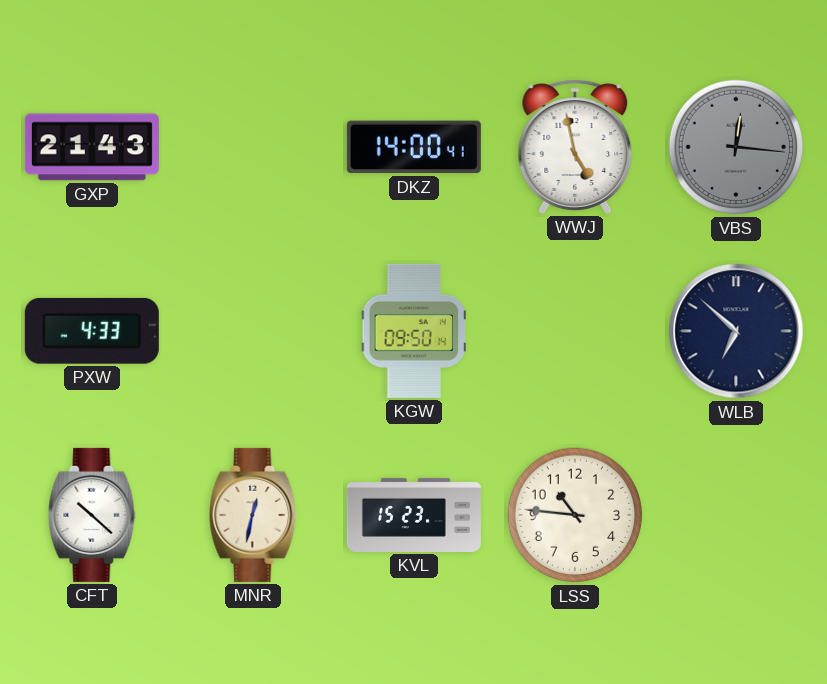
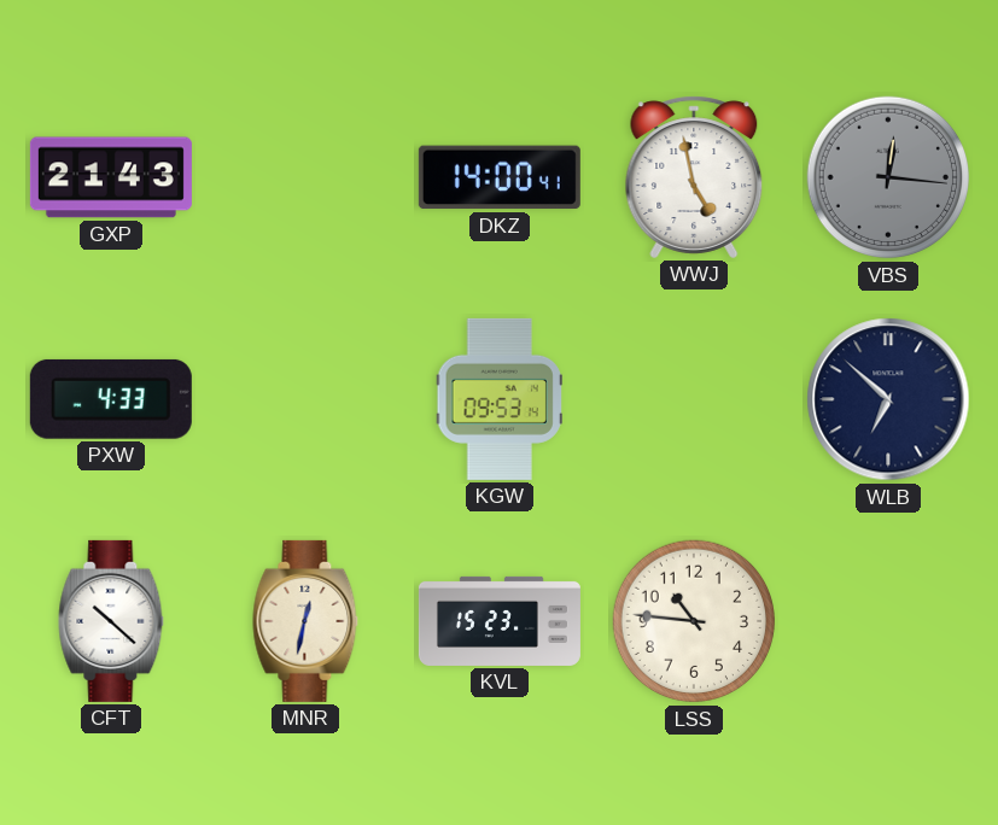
KGW: 09:50 -> 09:53 (500, 399)
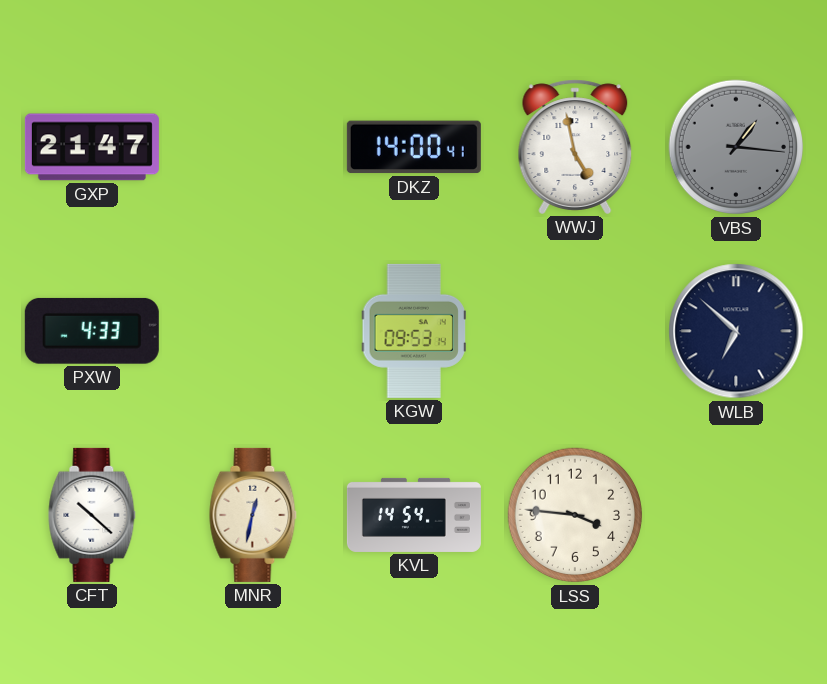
GXP: 21:43 -> 21:47 (92, 147)
VBS: 12:16 -> 1:16 (736, 147)
KVL: 15:23 -> 14:54 (414, 515)
LSS: 10:46 -> 3:46 (575, 515)
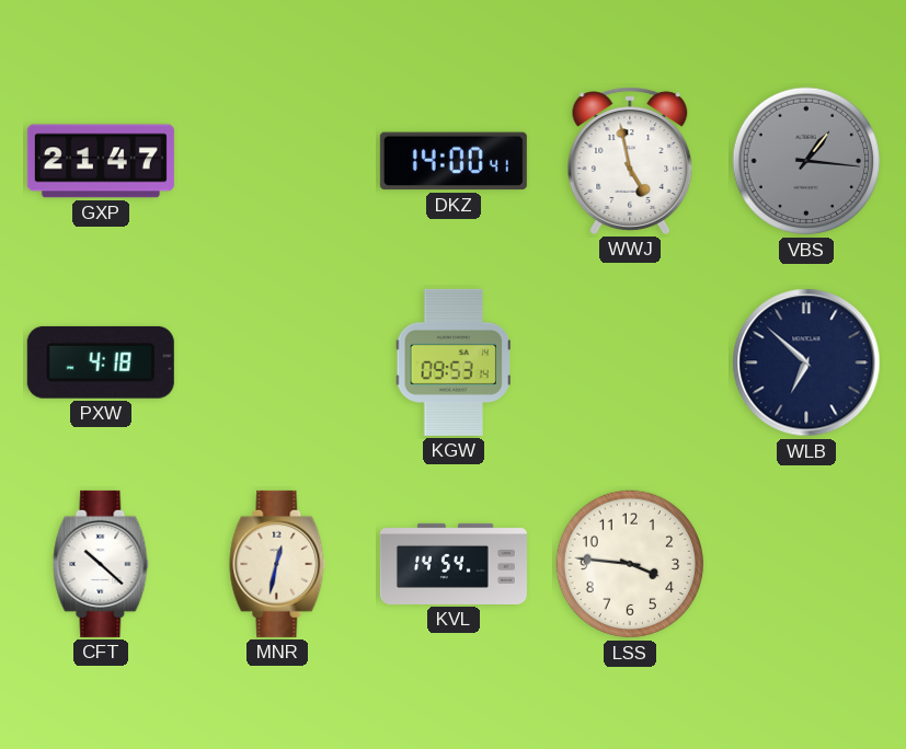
PXW: 4:33 -> 4:18 (101, 362)
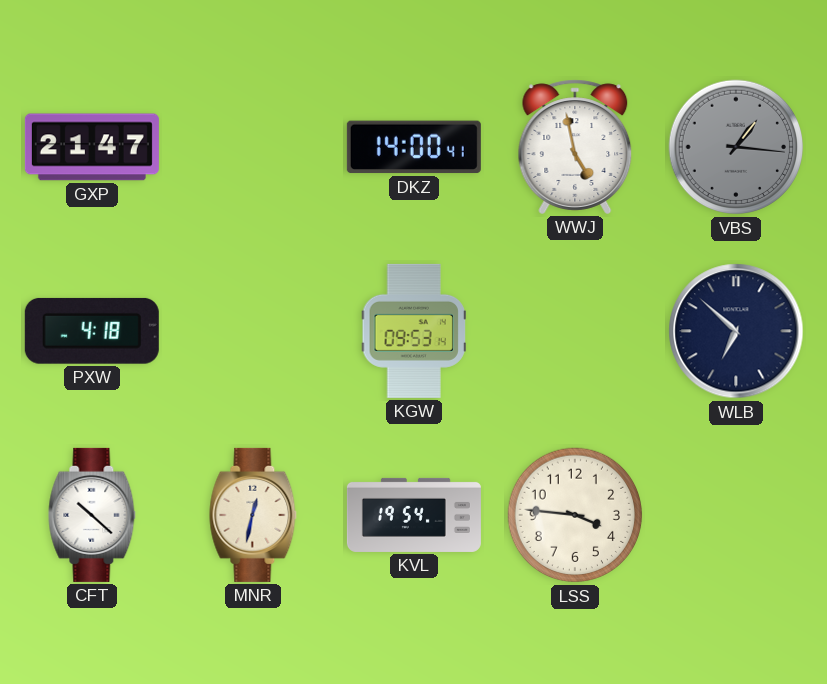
KVL: 14:54 -> 19:54 (414, 515)
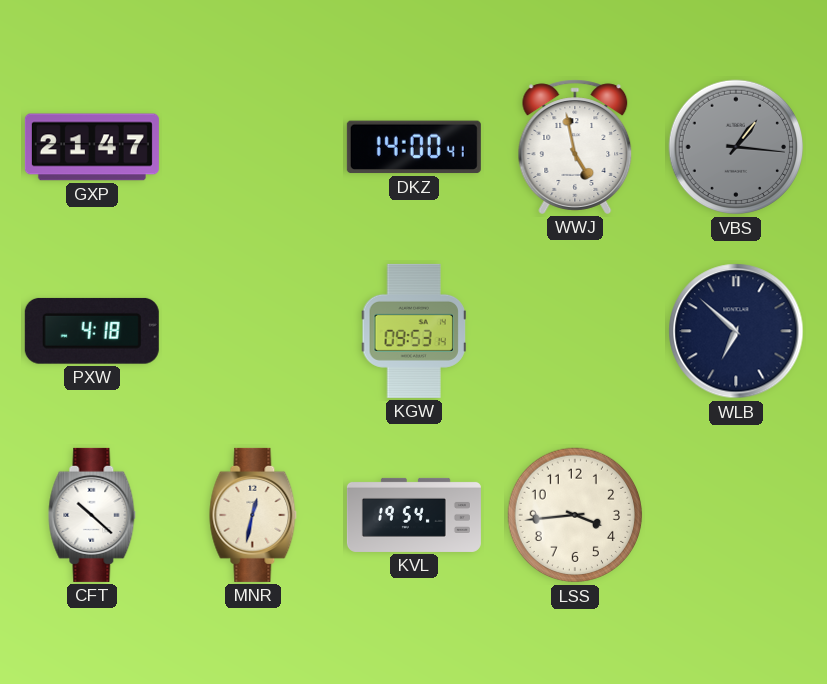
LSS: 3:46 -> 3:44 (575, 515)
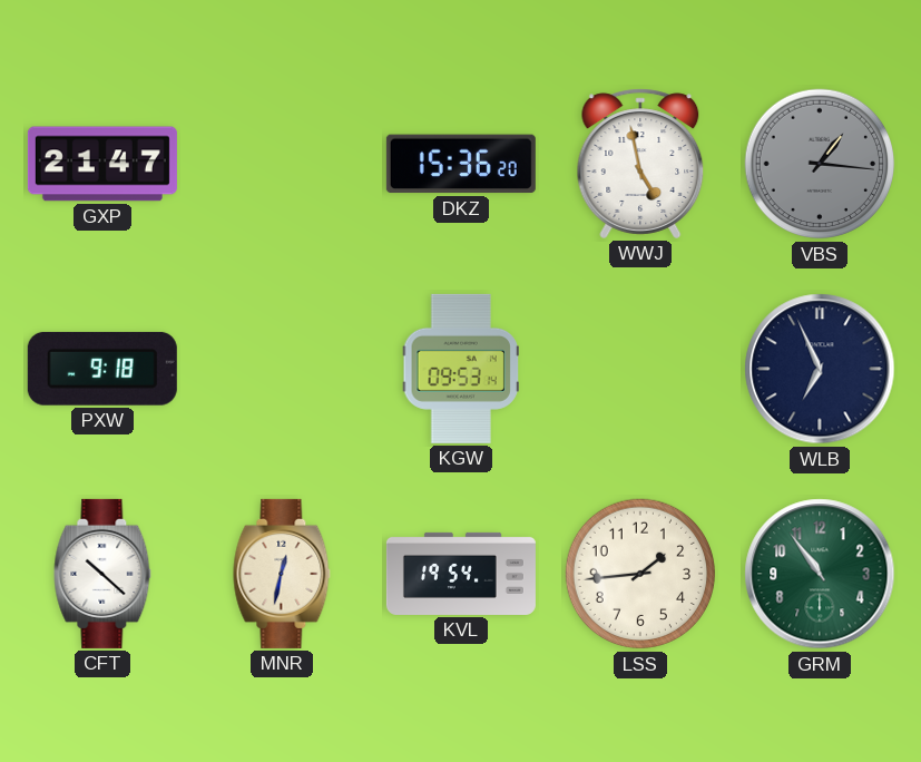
DKZ: 14:00 -> 15:36 (461, 164)
PXW: 4:18 -> 9:18 (102, 369)
WLB: 6:52 -> 6:56 (820, 369)
LSS: 3:44 -> 1:44 (640, 574)
GRM: none -> 10:54 (820, 574)
